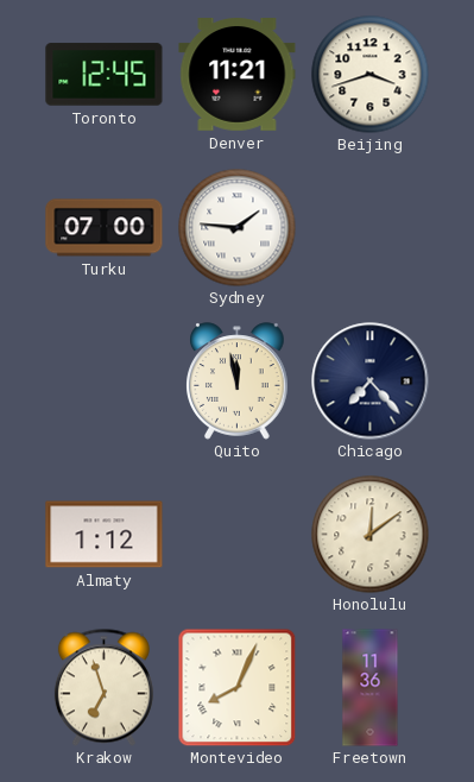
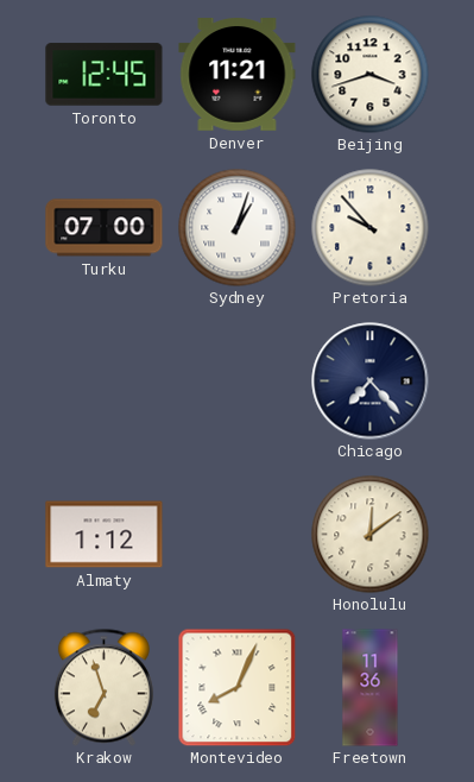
Sydney: 1:46 -> 1:03 (238, 228)
Pretoria: none -> 9:53 (371, 228)
Quito: 11:58 -> none (238, 381)
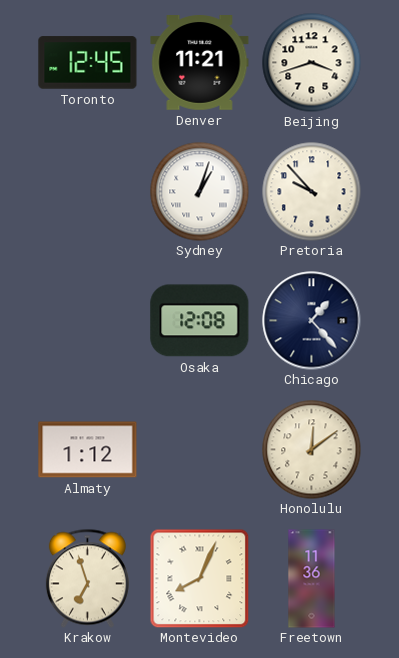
Turku: 07:00 -> none (105, 228)
Osaka: none -> 12:08 (200, 321)
Chicago: 7:23 -> 1:23 (312, 321)
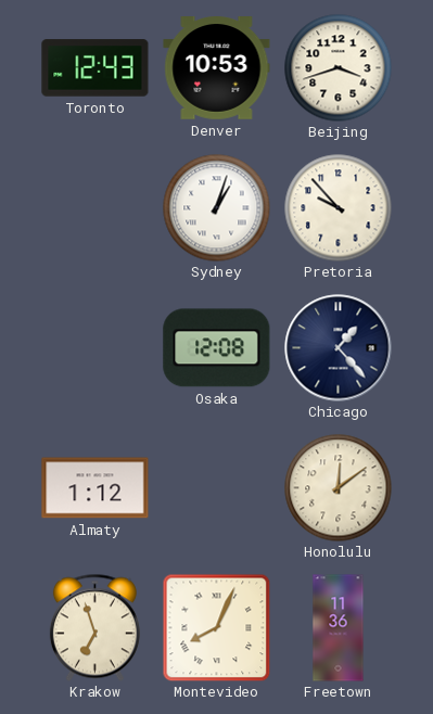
Toronto: 12:45 -> 12:43 (95, 68)
Denver: 11:21 -> 10:53 (217, 68)
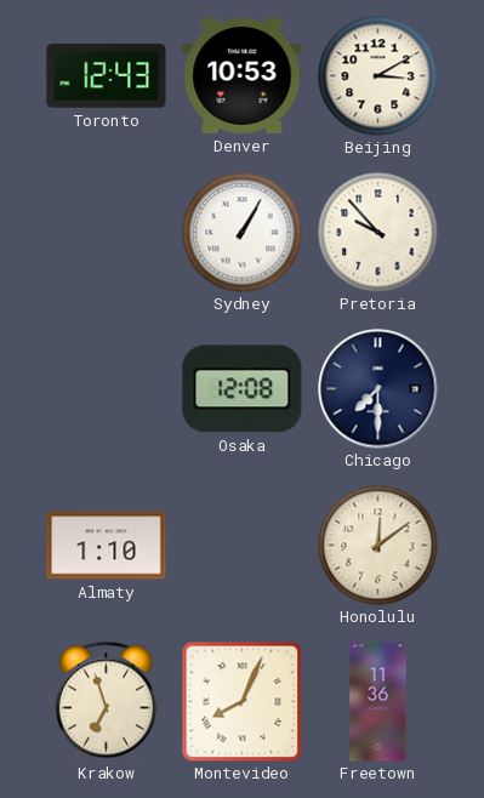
Beijing: 3:42 -> 3:10 (378, 76)
Sydney: 1:03 -> 1:05 (243, 233)
Chicago: 1:23 -> 7:30 (378, 389)
Almaty: 1:12 -> 1:10 (107, 546)
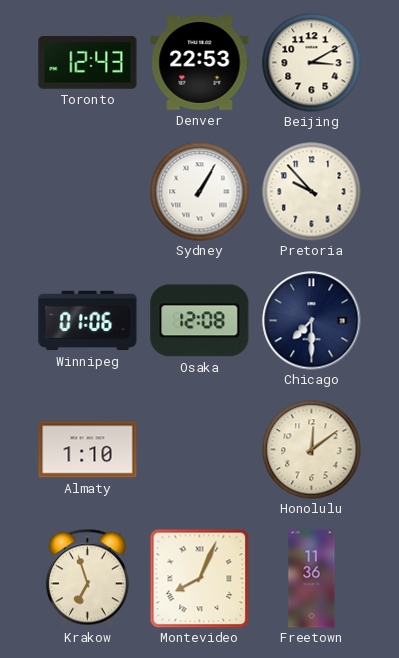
Denver: 10:53 -> 22:53 (200, 63)
Winnipeg: none -> 01:06 (88, 321)
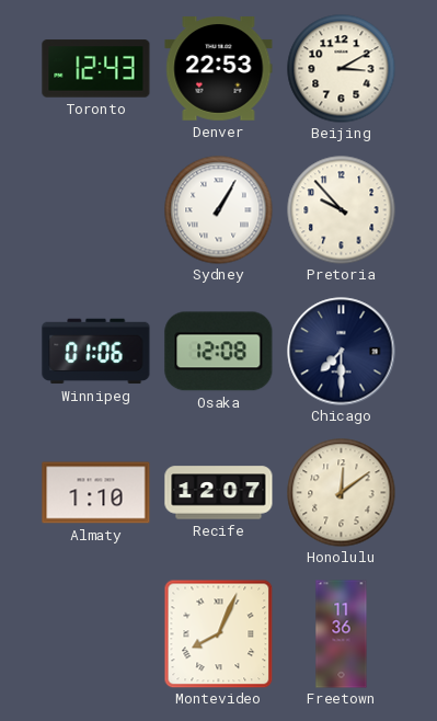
Recife: none -> 12:07 (219, 493)
Krakow: 6:57 -> none (87, 578)
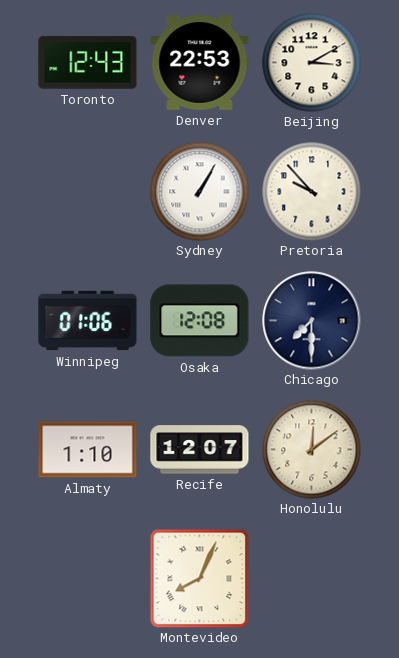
Freetown: 11:36 -> none (342, 634)
